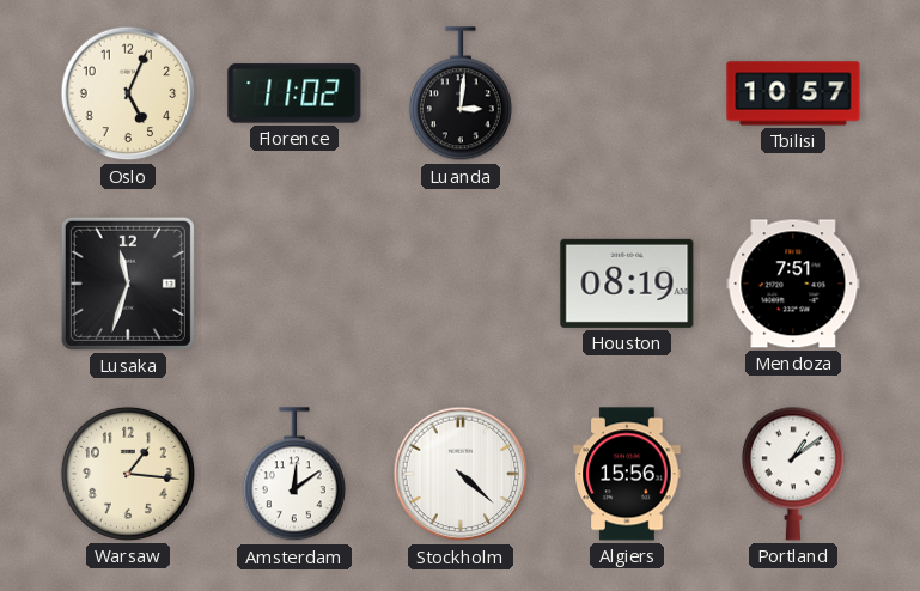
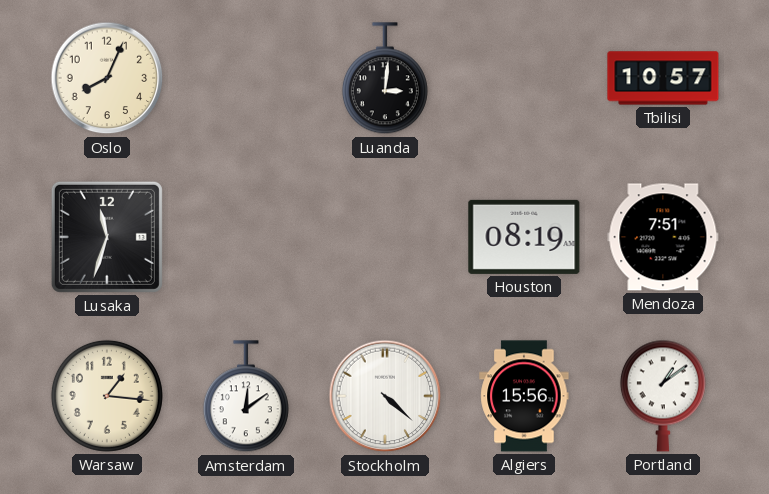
Oslo: 5:04 -> 8:04 (107, 78)
Florence: 11:02 -> none (294, 93)
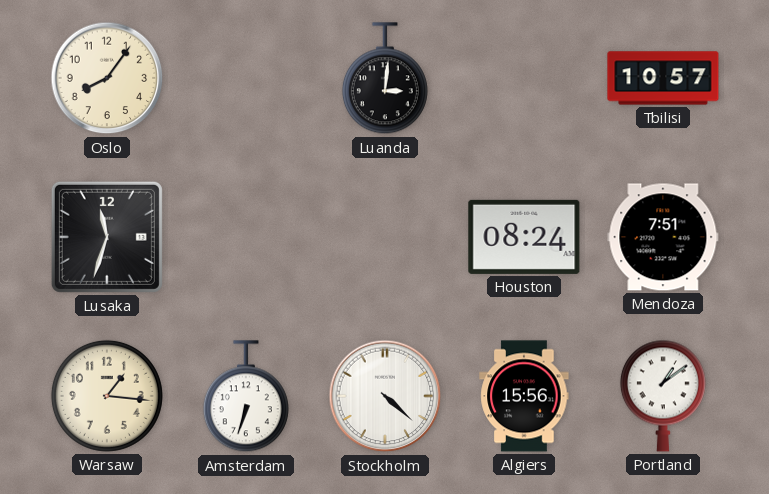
Oslo: 8:04 -> 8:06 (107, 78)
Houston: 08:19 -> 08:24 (524, 237)
Amsterdam: 12:09 -> 6:33 (246, 397)
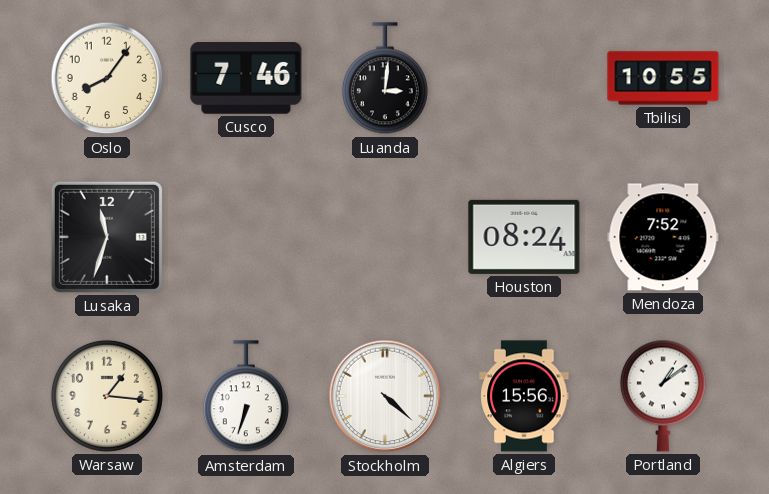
Cusco: none -> 7:46 (246, 78)
Tbilisi: 10:57 -> 10:55 (663, 78)
Mendoza: 7:51 -> 7:52 (663, 237)
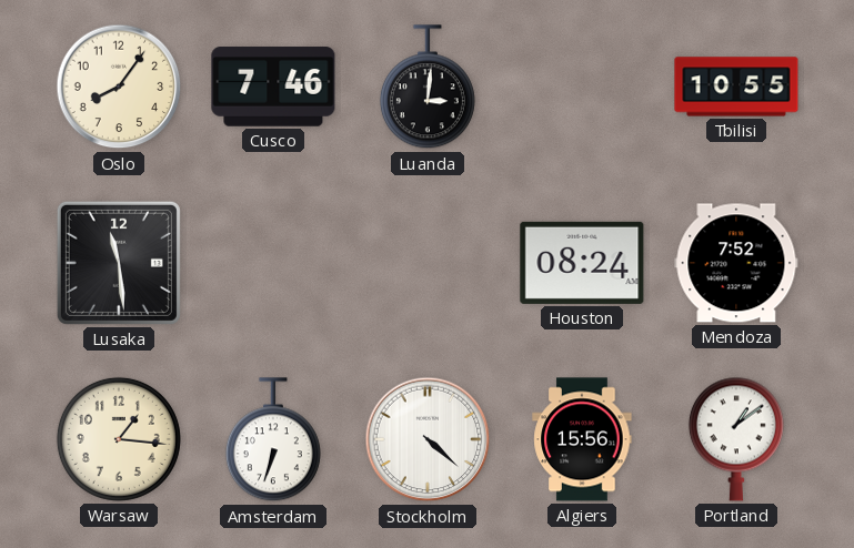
Lusaka: 11:33 -> 11:29 (119, 263)
